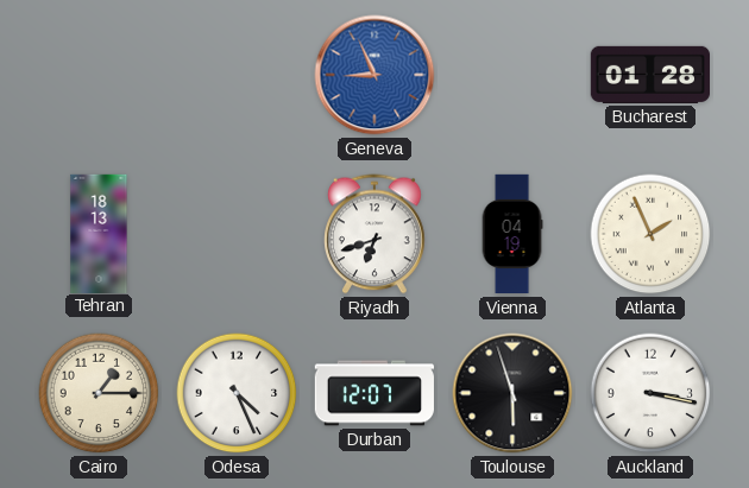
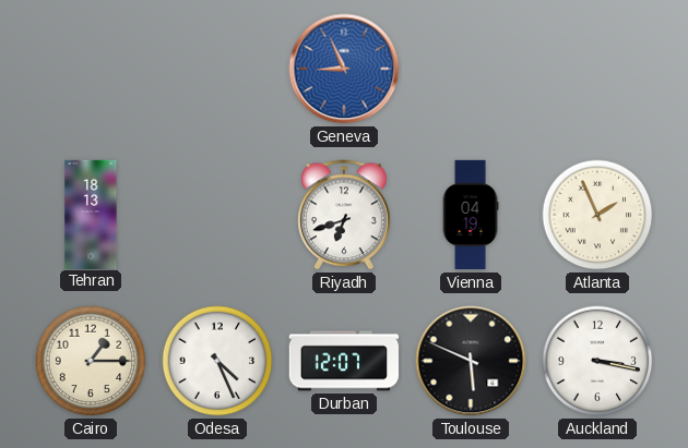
Bucharest: 01:28 -> none (649, 75)
Toulouse: 5:57 -> 5:49 (471, 361)
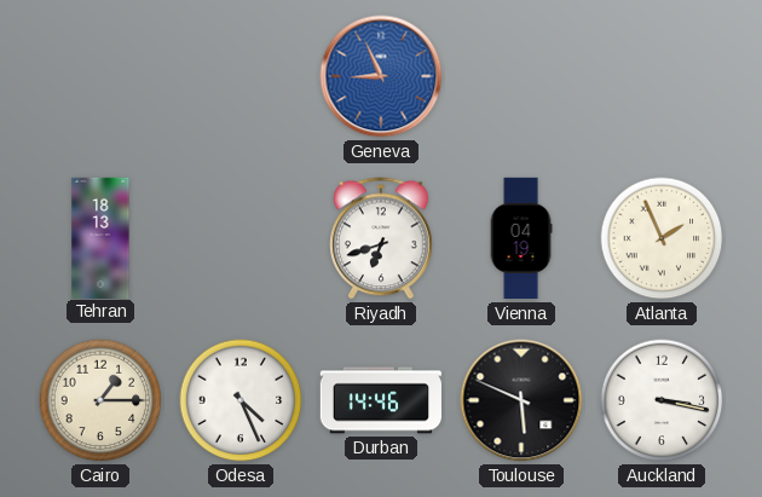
Durban: 12:07 -> 14:46 (381, 400)
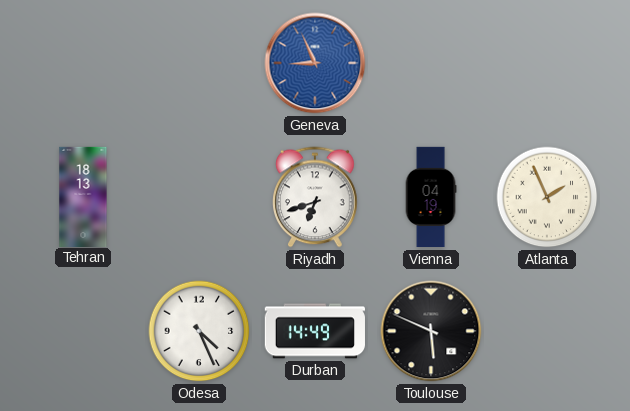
Cairo: 1:15 -> none (100, 400)
Durban: 14:46 -> 14:49 (315, 331)
Auckland: 3:17 -> none (662, 400)
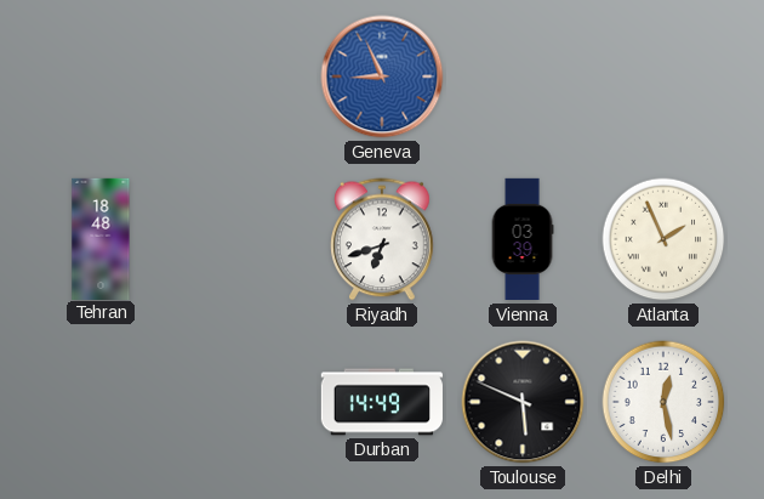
Tehran: 18:13 -> 18:48 (101, 238)
Vienna: 04:19 -> 03:39 (523, 239)
Odesa: 4:26 -> none (199, 331)
Delhi: none -> 12:28 (663, 402)
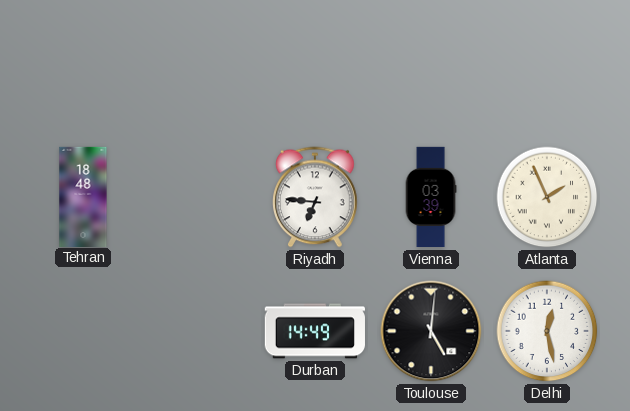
Geneva: 8:56 -> none (382, 76)
Riyadh: 6:42 -> 6:46 (316, 197)
Toulouse: 5:49 -> 5:01 (431, 331)
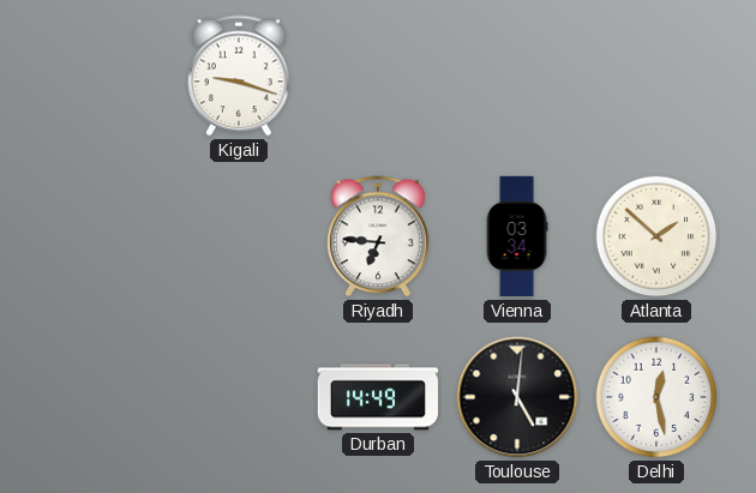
Kigali: none -> 9:18 (240, 76)
Tehran: 18:48 -> none (83, 196)
Vienna: 03:39 -> 03:34 (517, 236)
Atlanta: 1:56 -> 1:52 (656, 236)
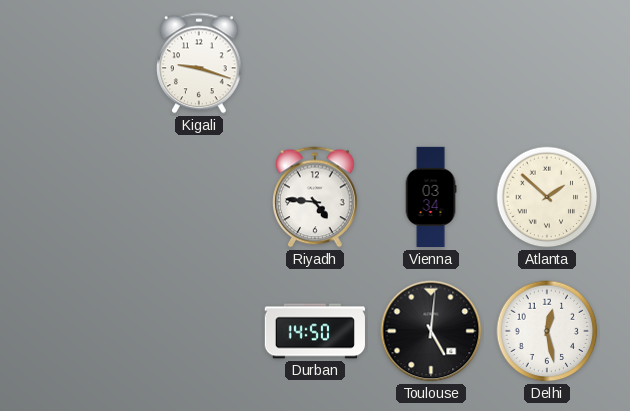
Riyadh: 6:46 -> 4:46 (316, 197)
Durban: 14:49 -> 14:50 (315, 331)
